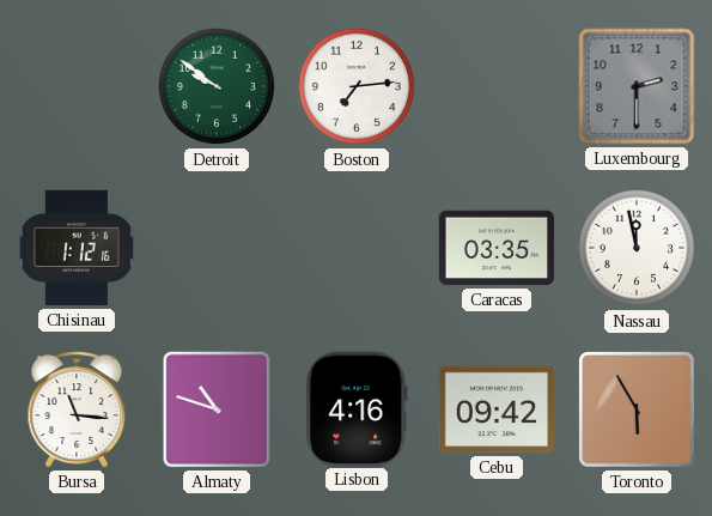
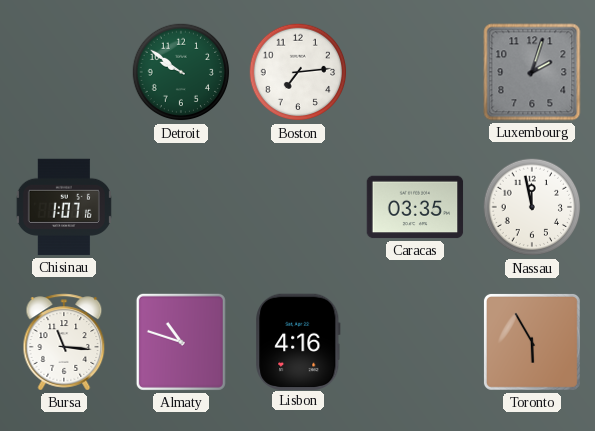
Luxembourg: 2:30 -> 2:03 (532, 72)
Chisinau: 1:12 -> 1:07 (64, 207)
Cebu: 09:42 -> none (497, 409)
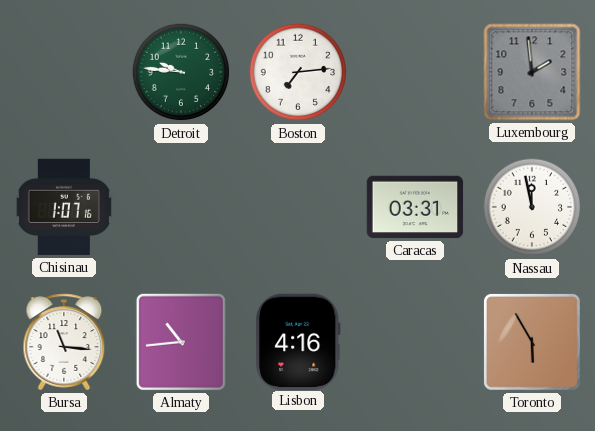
Detroit: 9:51 -> 9:46 (181, 72)
Luxembourg: 2:03 -> 1:59 (532, 72)
Caracas: 03:35 -> 03:31 (415, 207)
Almaty: 10:48 -> 10:44 (181, 342)
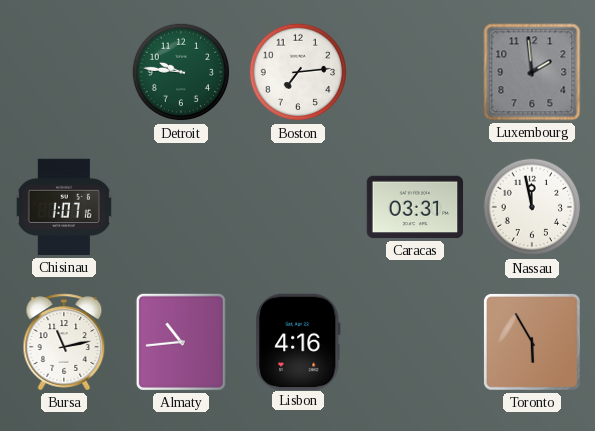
Bursa: 11:16 -> 11:13 (64, 342)
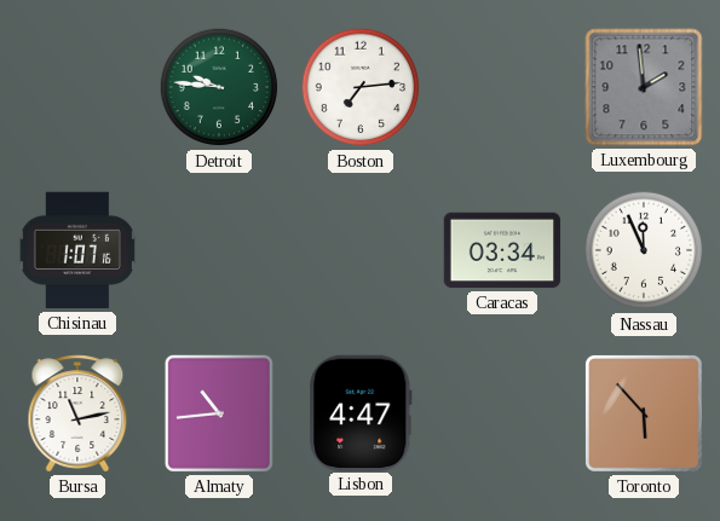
Caracas: 03:31 -> 03:34 (502, 250)
Nassau: 11:58 -> 11:56 (644, 250)
Lisbon: 4:16 -> 4:47 (361, 412)
Toronto: 5:55 -> 5:53 (644, 413)
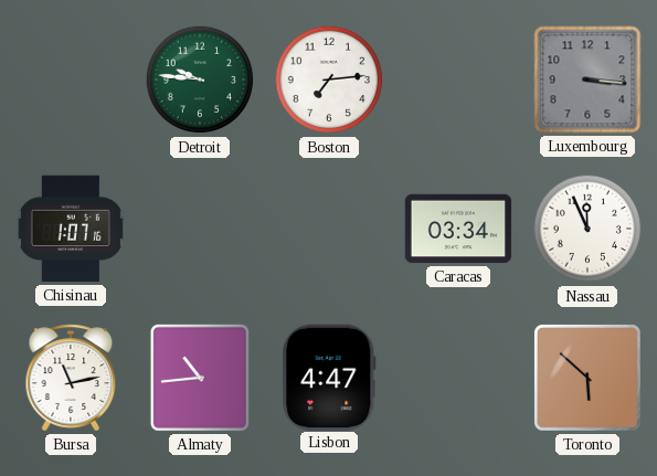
Luxembourg: 1:59 -> 3:16 (587, 80)
Toronto: 5:53 -> 5:52 (587, 378)
